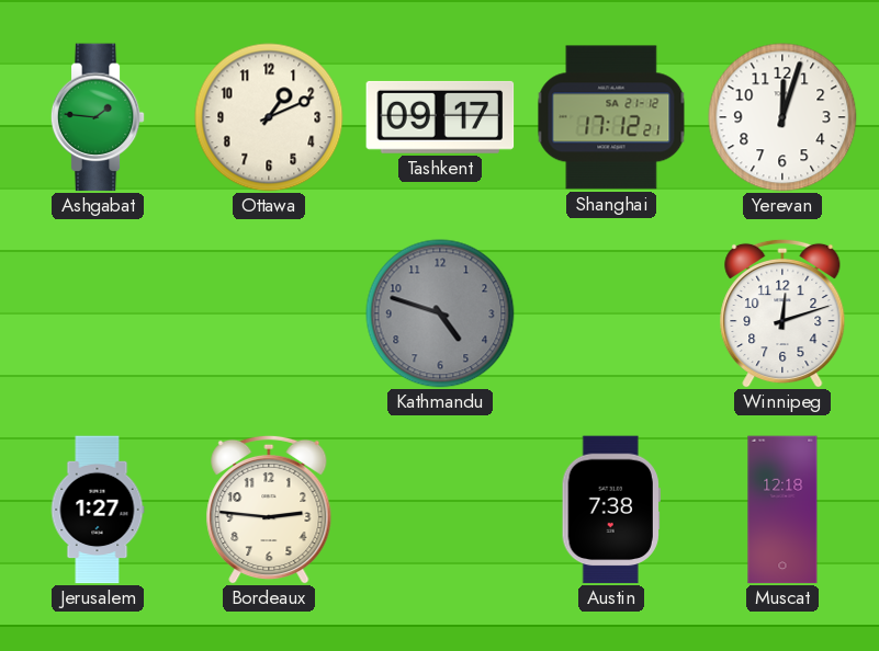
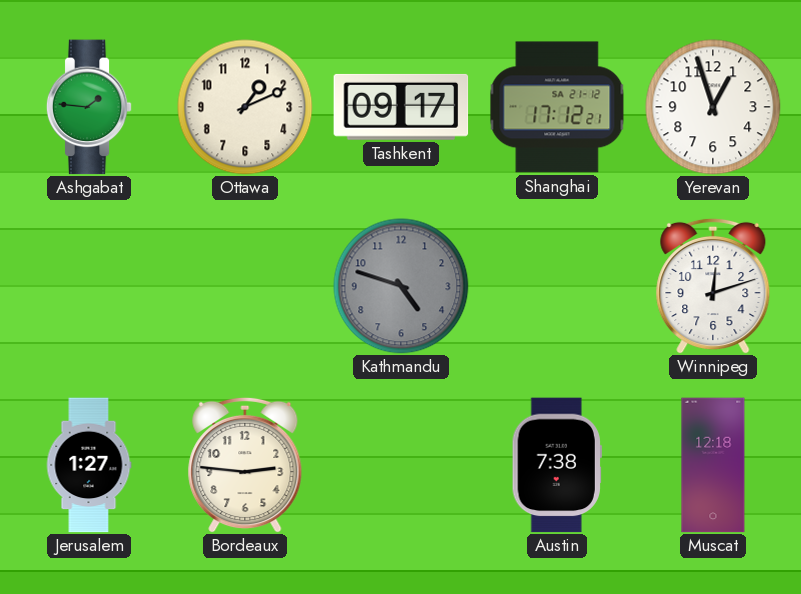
Yerevan: 12:03 -> 12:57 (713, 107)
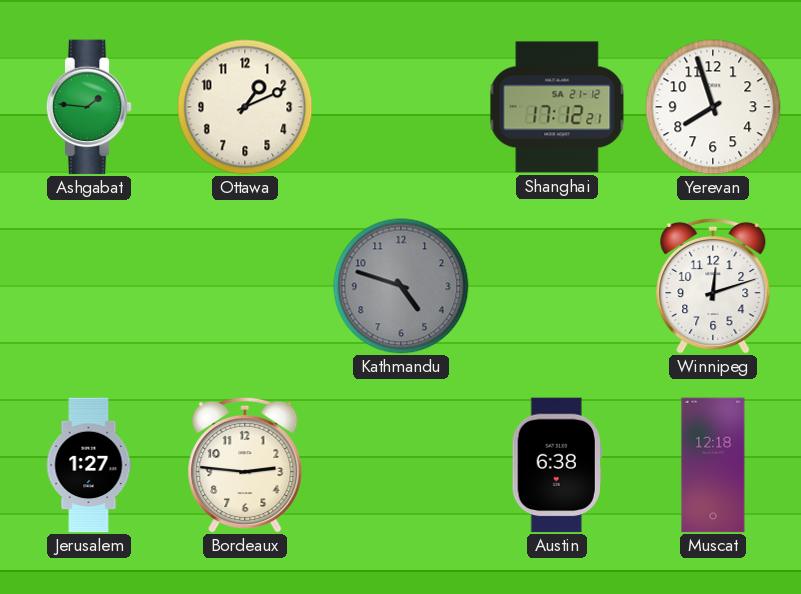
Tashkent: 09:17 -> none (401, 107)
Yerevan: 12:57 -> 7:57 (713, 107)
Austin: 7:38 -> 6:38 (557, 465)
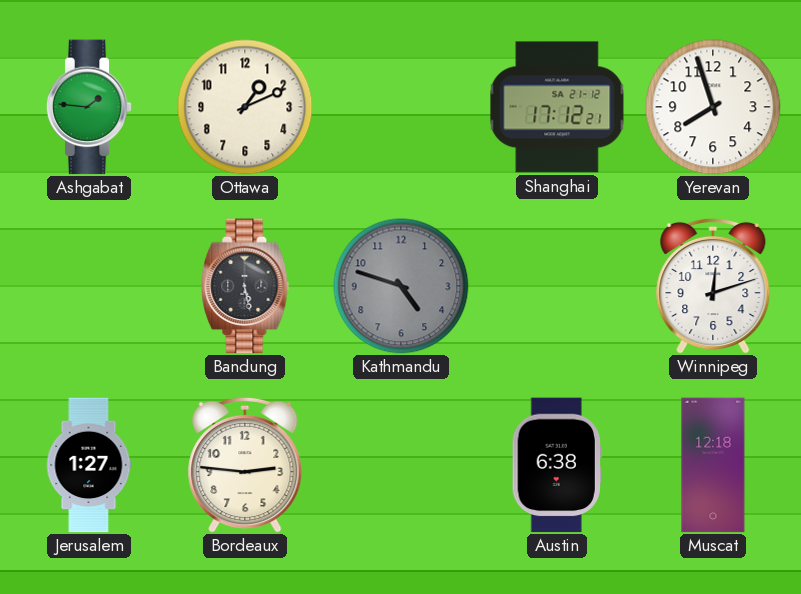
Bandung: none -> 5:28 (245, 286)
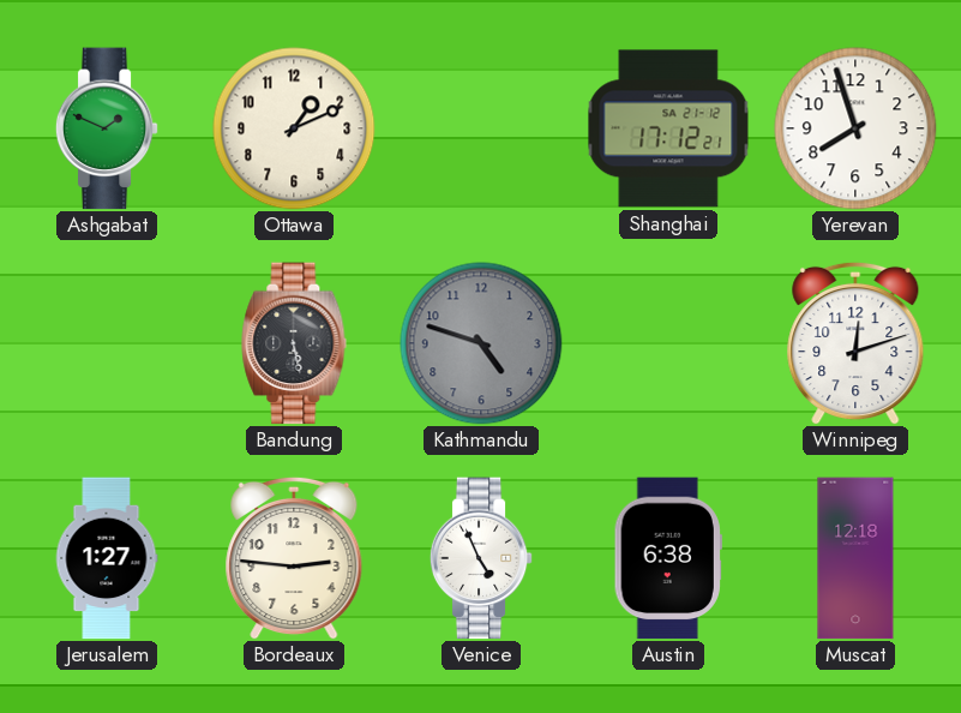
Ashgabat: 1:46 -> 1:49 (107, 128)
Venice: none -> 4:56 (481, 558)
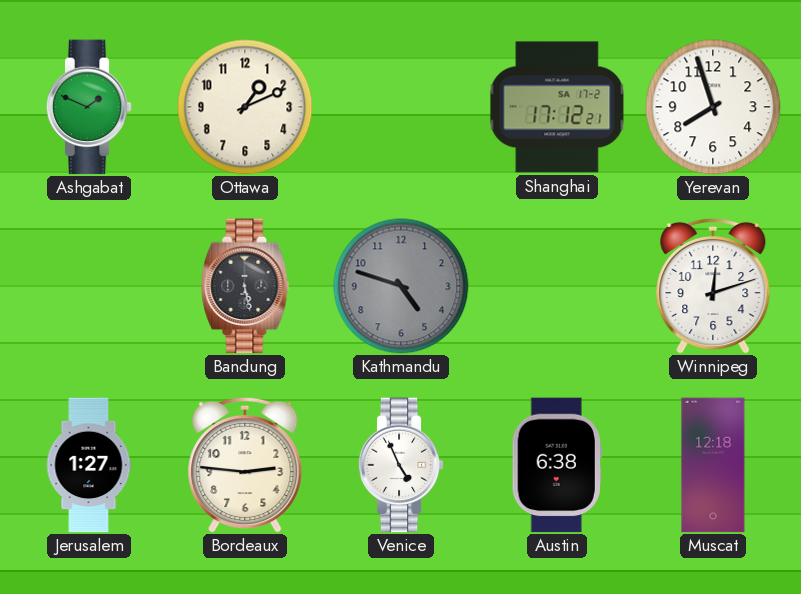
Shanghai date: SA 21-12 -> SA 17-2 (557, 107)
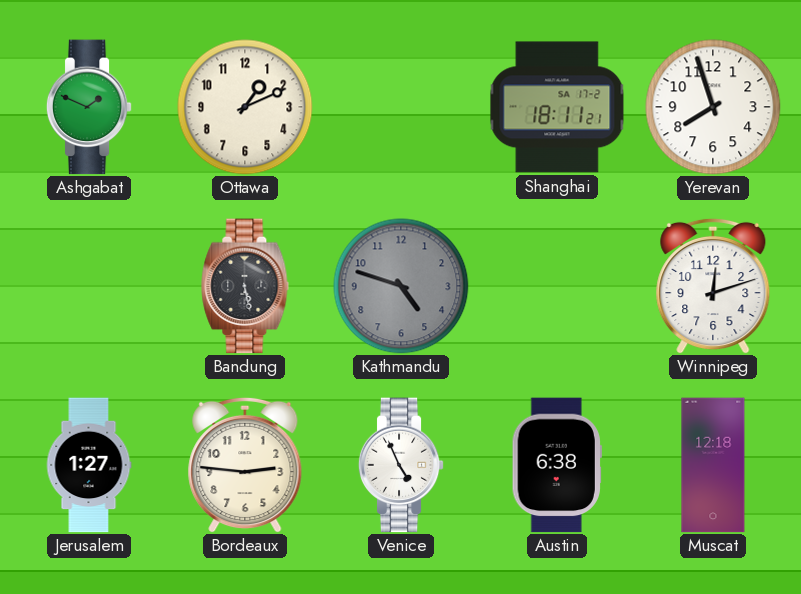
Shanghai: 17:12 -> 18:11 (557, 107)
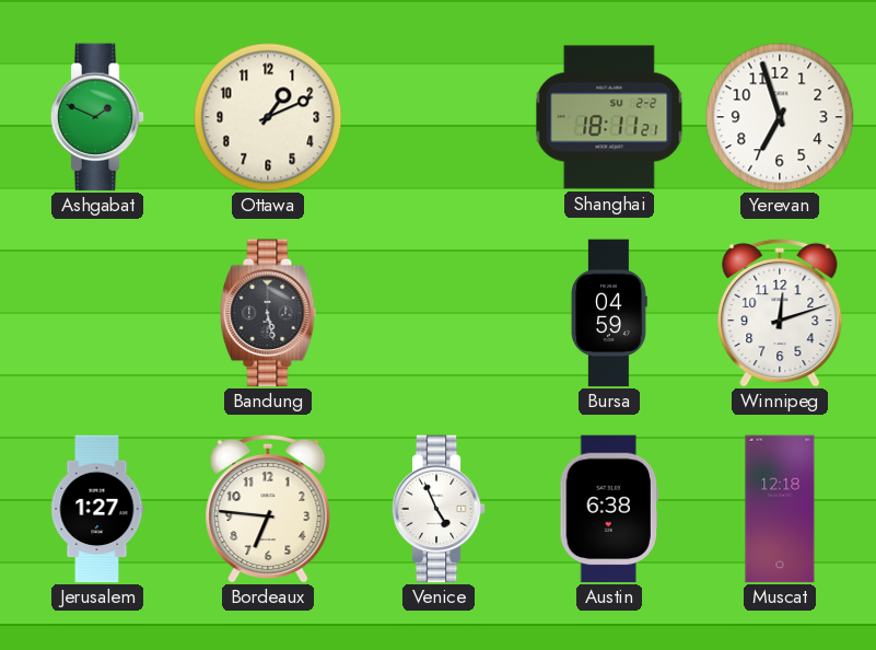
Shanghai date: SA 17-2 -> SU 2-2 (609, 117)
Yerevan: 7:57 -> 6:57 (780, 117)
Kathmandu: 4:48 -> none (401, 286)
Bursa: none -> 04:59 (609, 313)
Bordeaux: 2:46 -> 6:46 (268, 509)
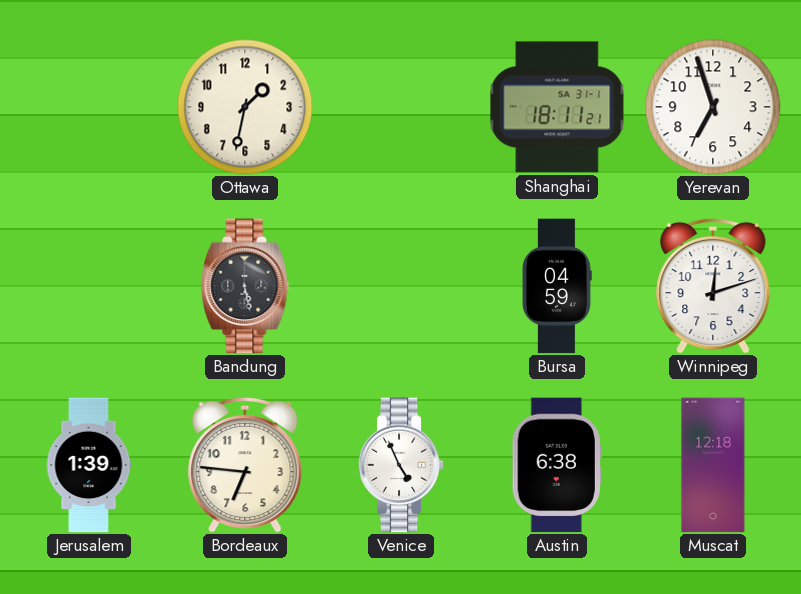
Ashgabat: 1:49 -> none (97, 117)
Ottawa: 1:11 -> 1:32 (245, 107)
Shanghai date: SU 2-2 -> SA 31-1 (557, 107)
Jerusalem: 1:27 -> 1:39 (89, 465)
